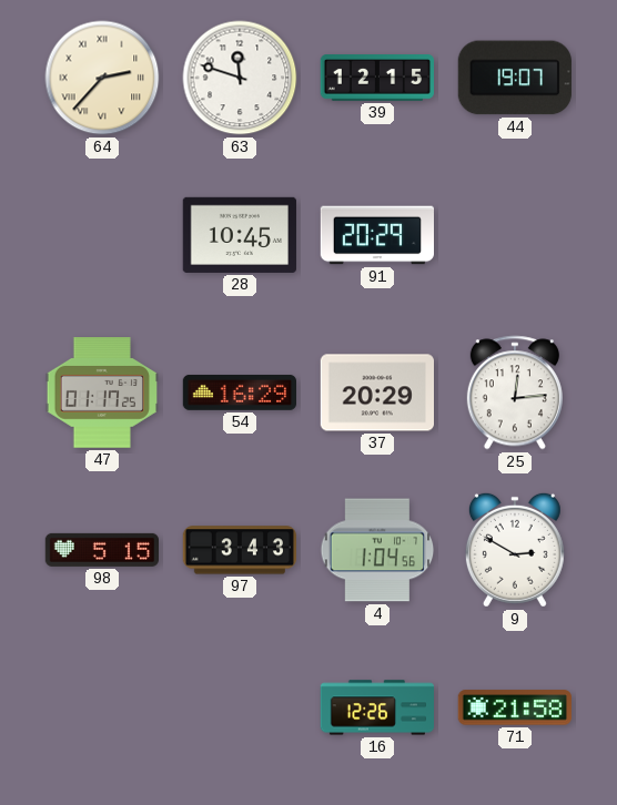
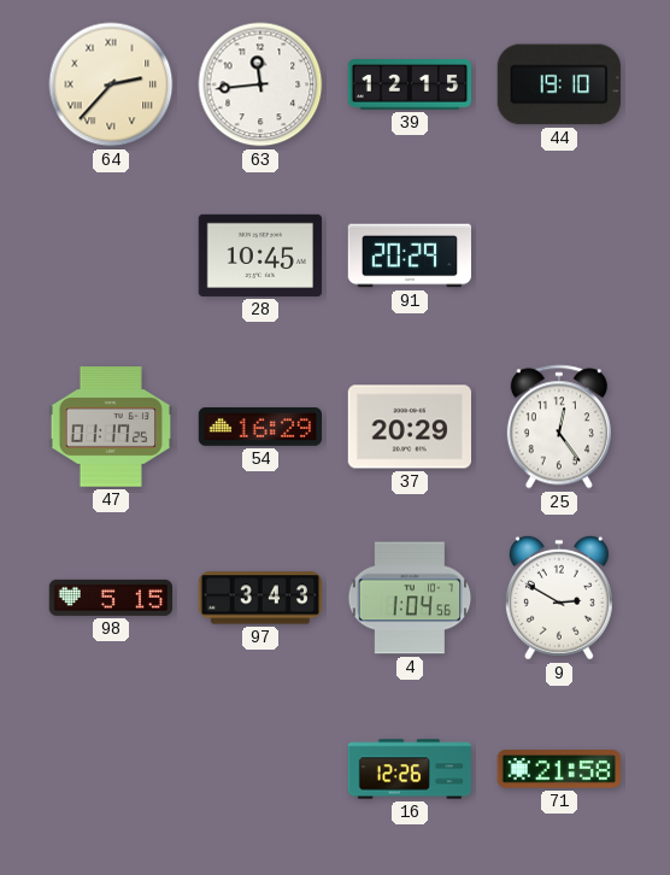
63: 11:48 -> 11:44 (260, 84)
44: 19:07 -> 19:10 (559, 84)
25: 12:14 -> 12:24 (559, 427)
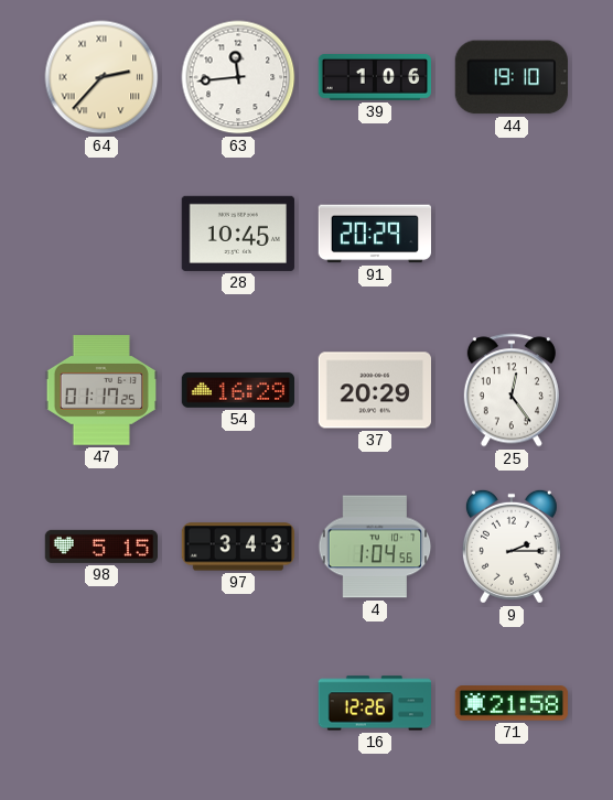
39: 12:15 -> 1:06 (374, 78)
9: 2:50 -> 2:15 (512, 547)
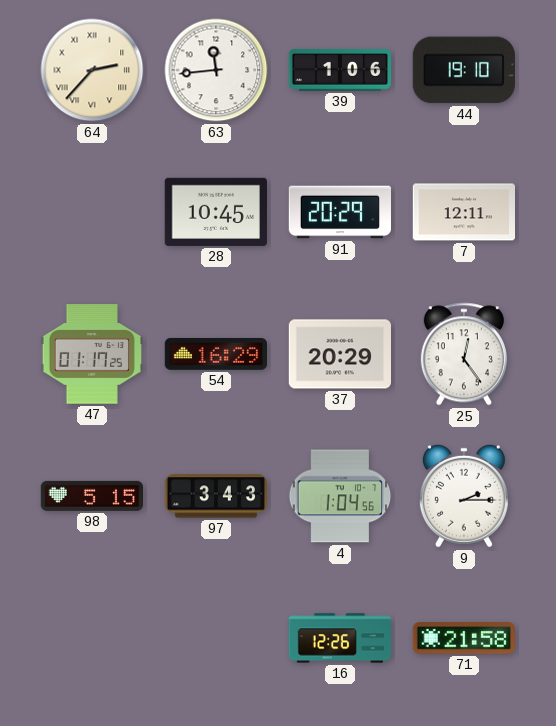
7: none -> 12:11 (463, 212)
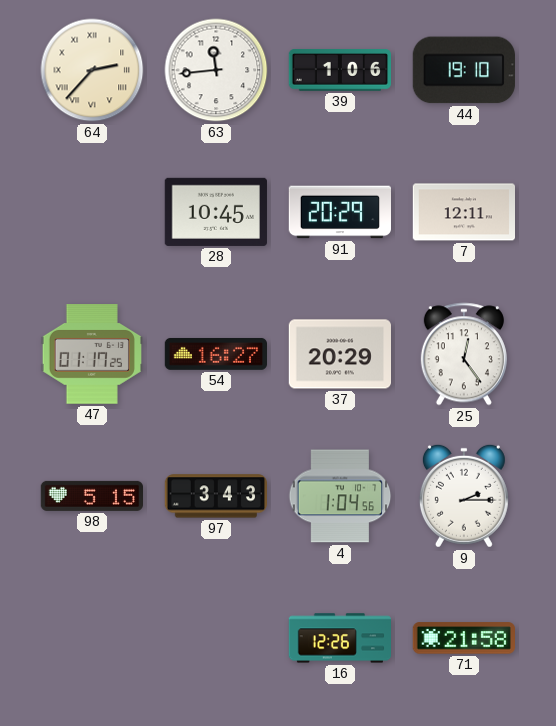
54: 16:29 -> 16:27 (215, 354)
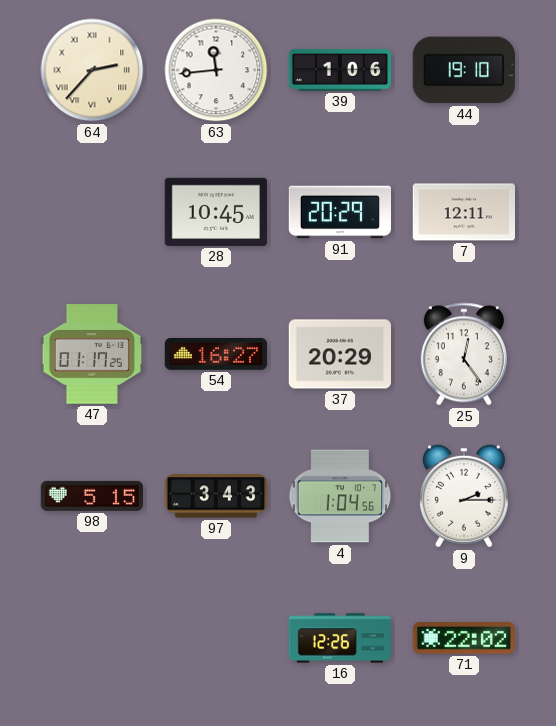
71: 21:58 -> 22:02 (463, 638)
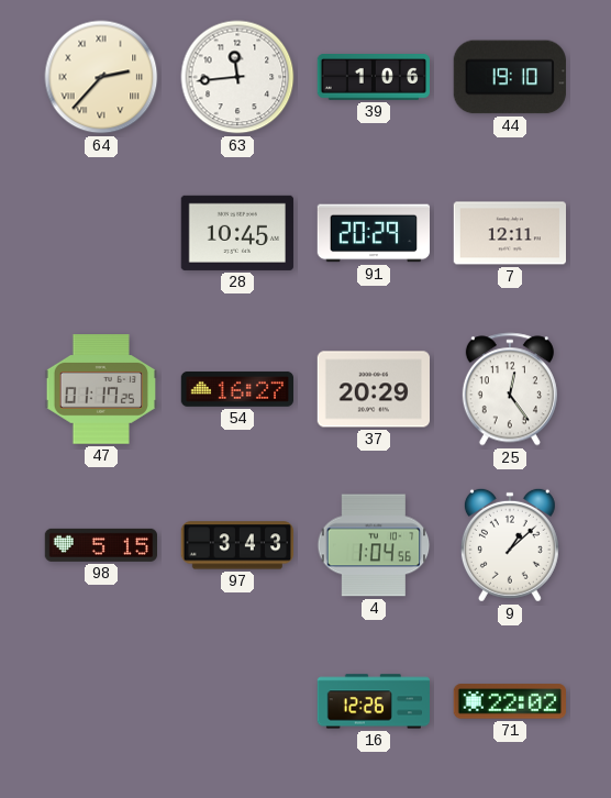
9: 2:15 -> 1:08 (510, 545)
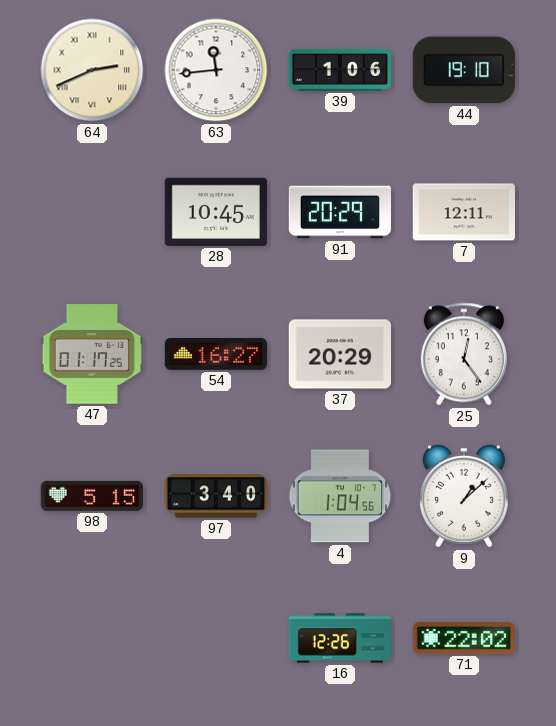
64: 2:37 -> 2:41 (92, 70)
97: 3:43 -> 3:40 (215, 496)
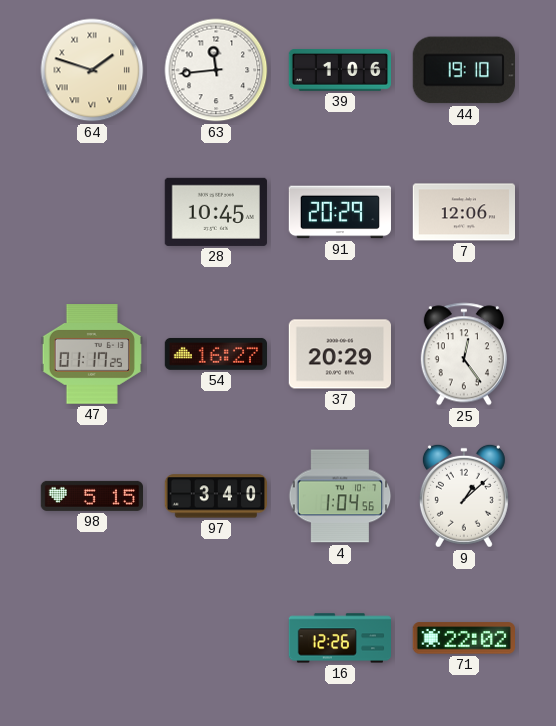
64: 2:41 -> 1:48 (92, 70)
7: 12:11 -> 12:06 (463, 212)
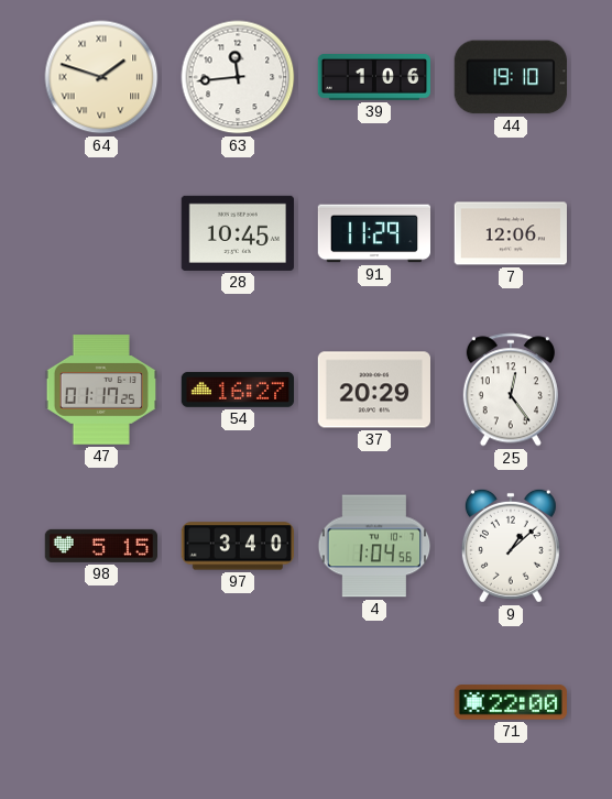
91: 20:29 -> 11:29 (373, 233)
16: 12:26 -> none (340, 638)
71: 22:02 -> 22:00 (510, 702)
